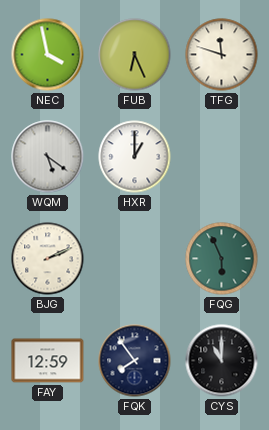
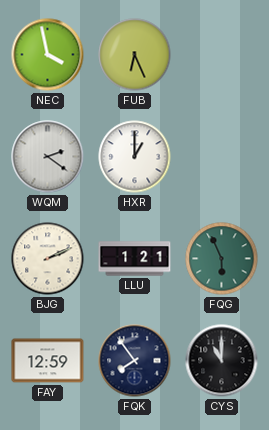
TFG: 11:48 -> none (222, 55)
WQM: 5:21 -> 2:21 (48, 157)
LLU: none -> 1:21 (135, 259)
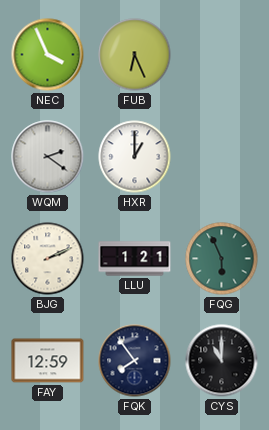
NEC: 3:58 -> 3:56 (48, 55)
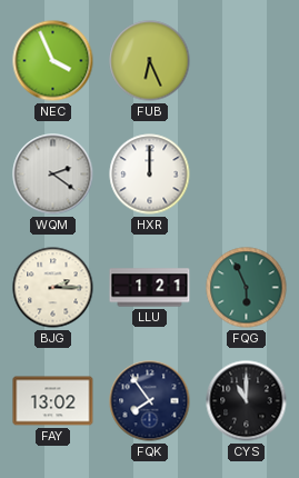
HXR: 1:00 -> 12:00 (150, 175)
BJG: 2:11 -> 2:15 (53, 288)
FAY: 12:59 -> 13:02 (53, 401)
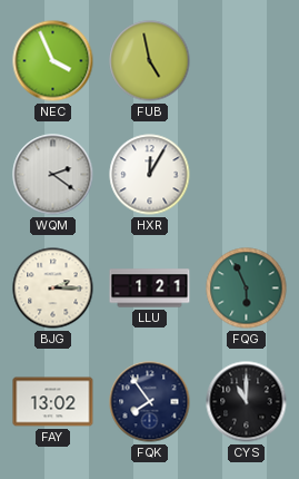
FUB: 6:26 -> 4:58 (150, 61)
HXR: 12:00 -> 12:05 (150, 175)
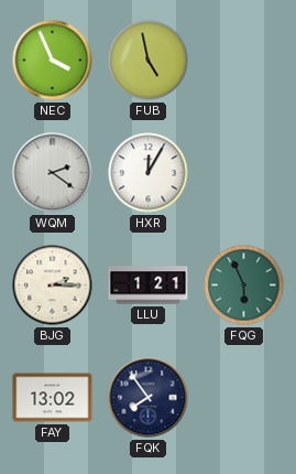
CYS: 11:00 -> none (247, 402)
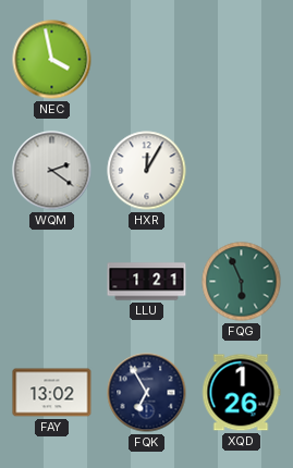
NEC: 3:56 -> 3:58 (52, 60)
FUB: 4:58 -> none (149, 61)
BJG: 2:15 -> none (53, 286)
FQK: 7:54 -> 6:55 (147, 393)
XQD: none -> 1:26 (241, 393)
